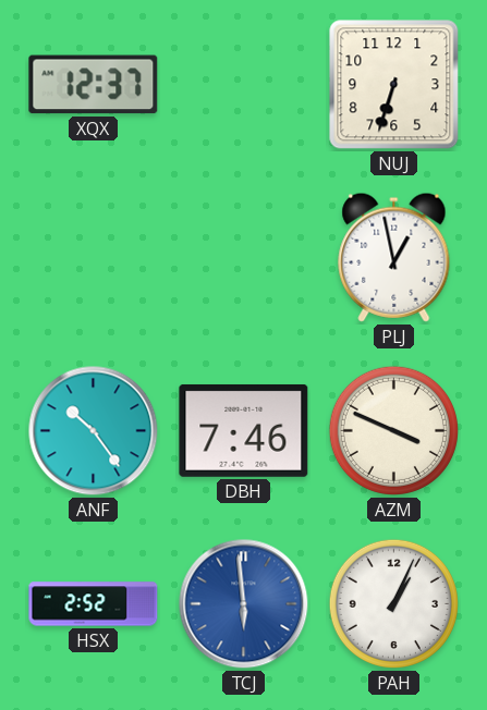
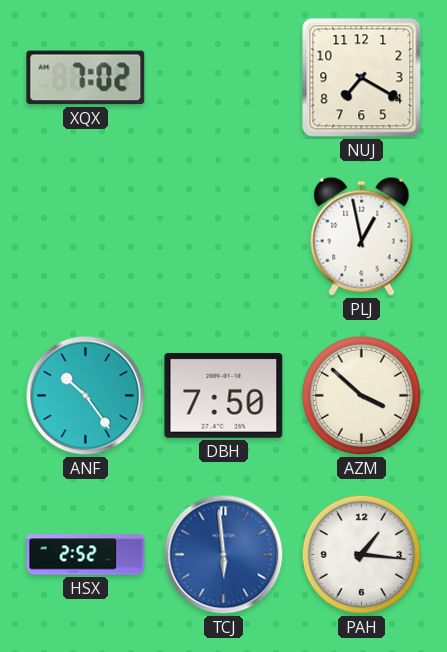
XQX: 12:37 -> 7:02 (86, 78)
NUJ: 6:33 -> 7:20 (362, 78)
DBH: 7:46 -> 7:50 (224, 395)
AZM: 3:49 -> 3:52 (361, 395)
PAH: 1:04 -> 1:16 (361, 554)
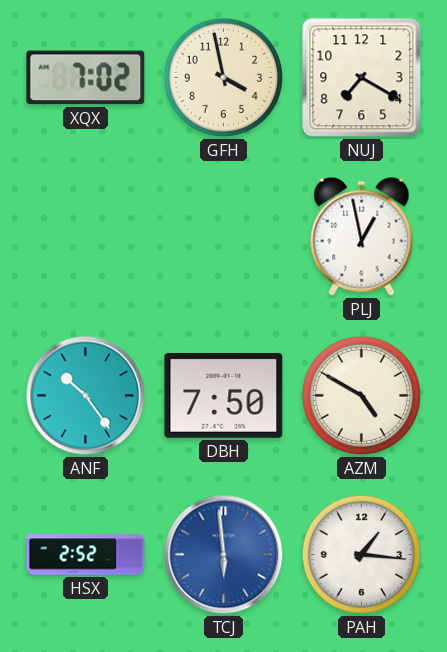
GFH: none -> 3:58 (223, 77)
AZM: 3:52 -> 4:50 (361, 395)
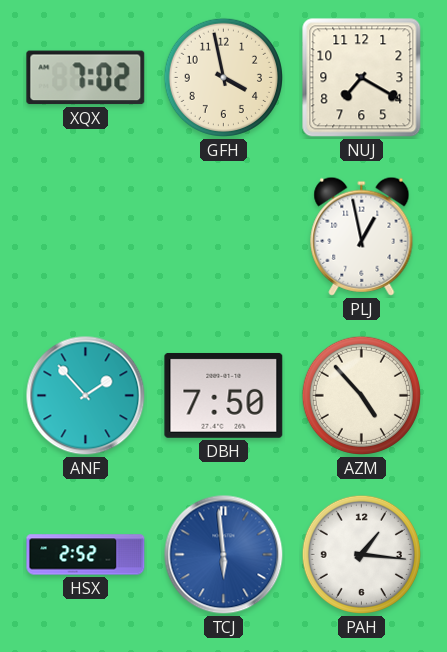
ANF: 10:24 -> 1:53 (86, 396)
AZM: 4:50 -> 4:53 (361, 395)
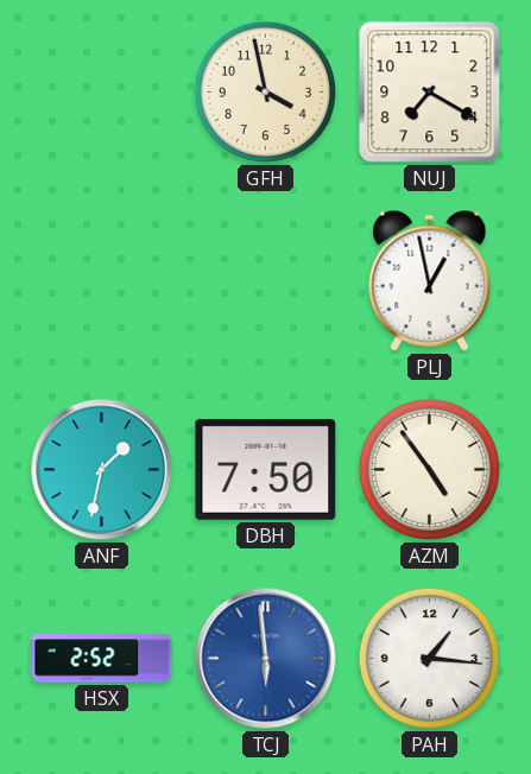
XQX: 7:02 -> none (86, 78)
ANF: 1:53 -> 1:32 (102, 470)
AZM: 4:53 -> 4:54 (429, 469)
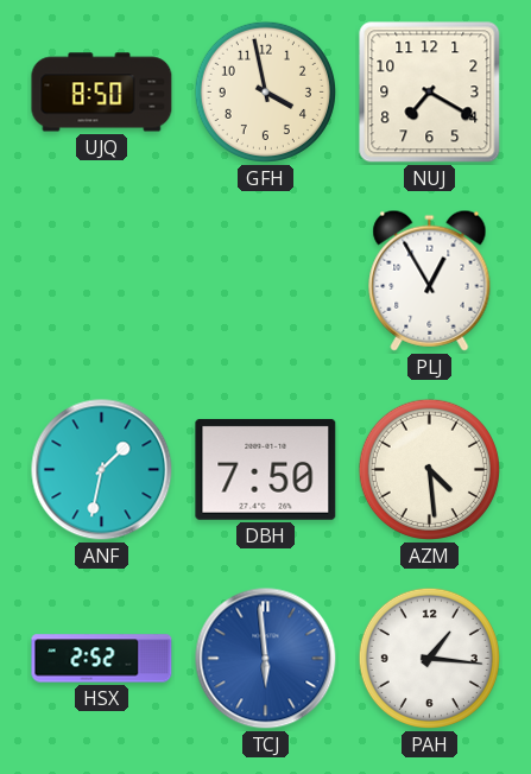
UJQ: none -> 8:50 (102, 93)
PLJ: 12:58 -> 12:55 (430, 280)
AZM: 4:54 -> 4:29 (429, 469)
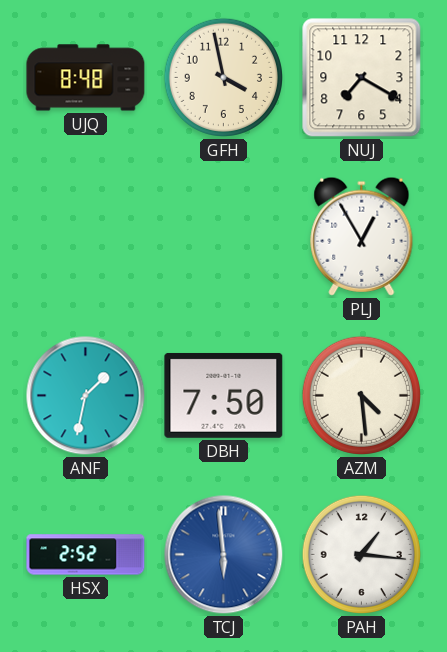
UJQ: 8:50 -> 8:48 (86, 78)
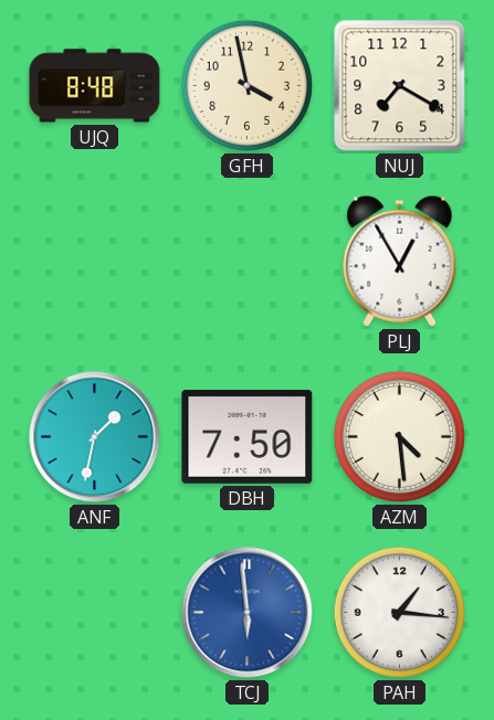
HSX: 2:52 -> none (86, 555)
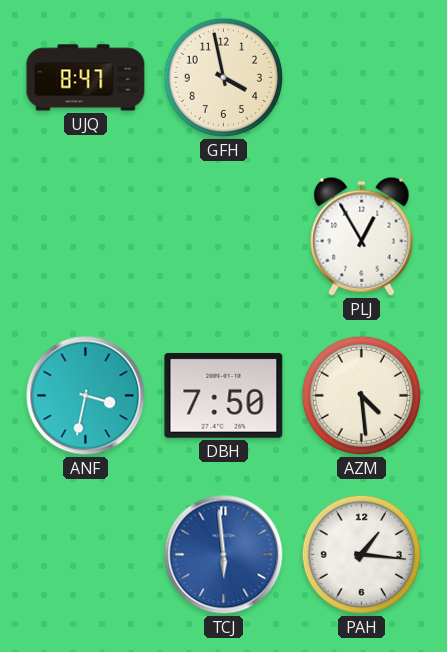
UJQ: 8:48 -> 8:47 (86, 78)
NUJ: 7:20 -> none (400, 86)
ANF: 1:32 -> 3:32 (86, 396)
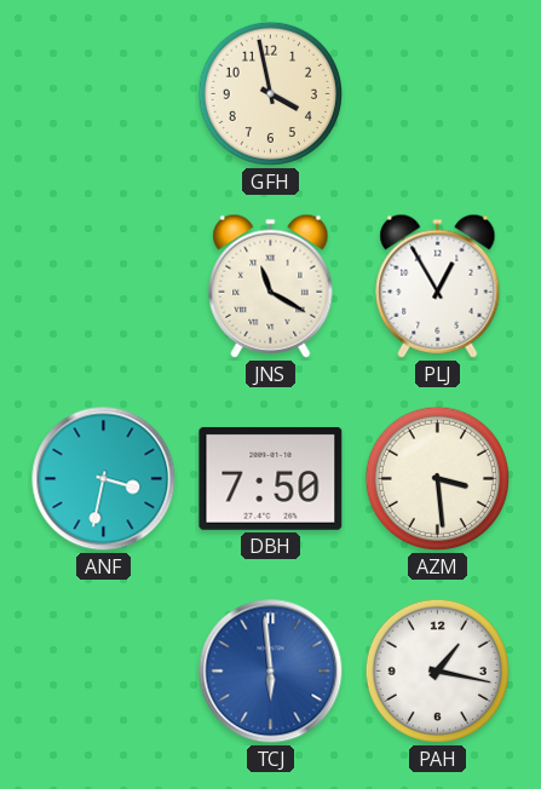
UJQ: 8:47 -> none (86, 78)
JNS: none -> 11:20 (271, 286)
AZM: 4:29 -> 3:29 (437, 478)
PAH: 1:16 -> 1:17 (437, 670)
